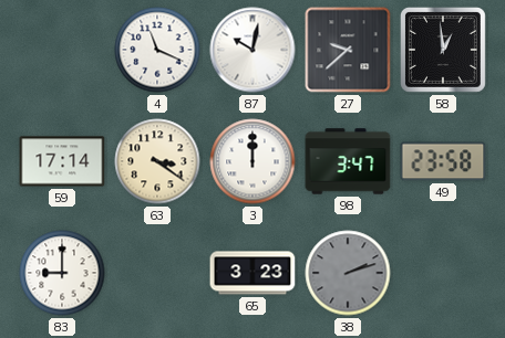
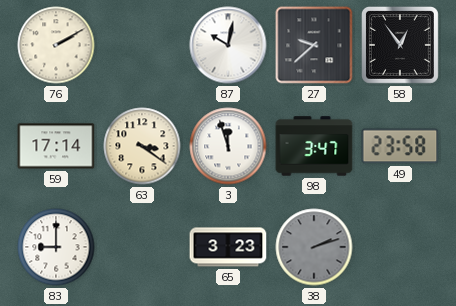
76: none -> 2:10 (56, 45)
4: 11:19 -> none (157, 50)
58: 12:59 -> 12:54 (400, 45)
3: 12:00 -> 11:57 (228, 146)
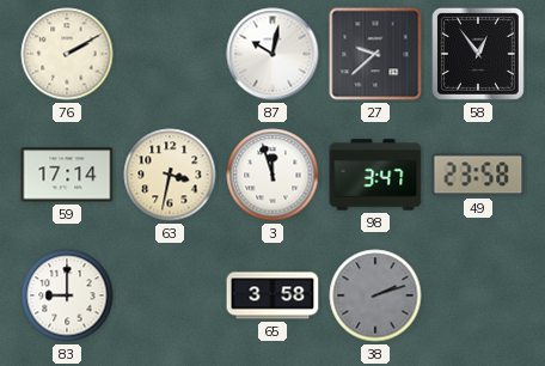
63: 3:21 -> 3:32 (170, 175)
65: 3:23 -> 3:58 (272, 295)
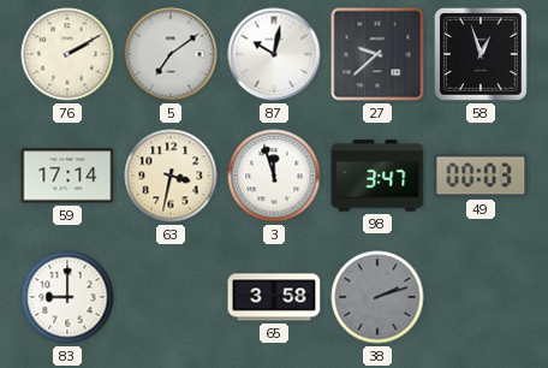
5: none -> 7:09 (171, 54)
58: 12:54 -> 12:57 (481, 54)
49: 23:58 -> 00:03 (481, 176)
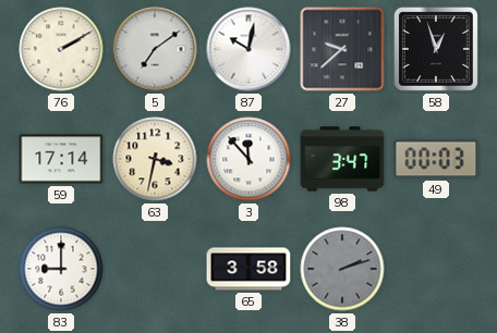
3: 11:57 -> 11:53 (248, 159)
